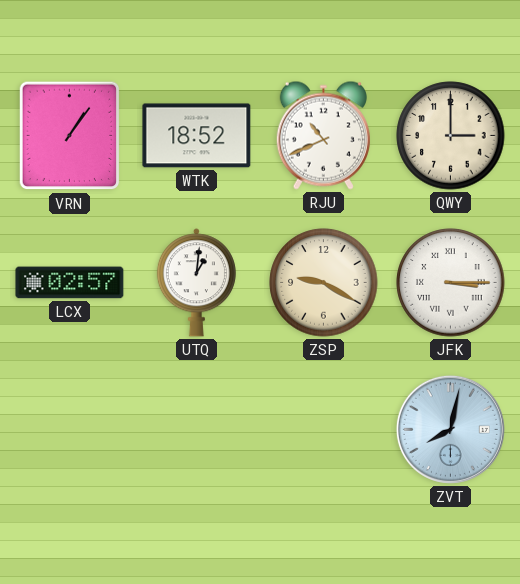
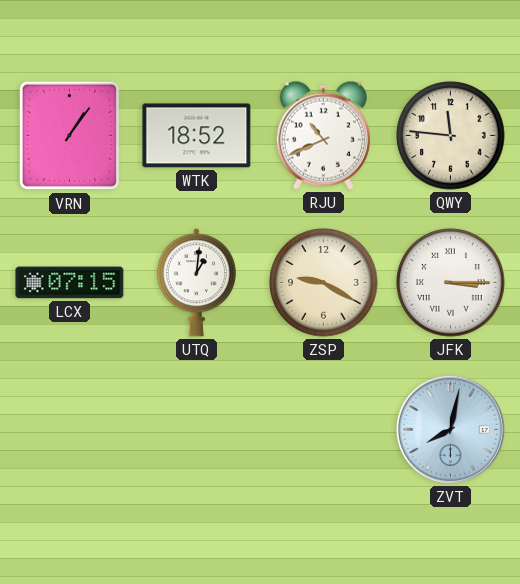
QWY: 3:00 -> 11:46 (451, 136)
LCX: 02:57 -> 07:15 (70, 283)
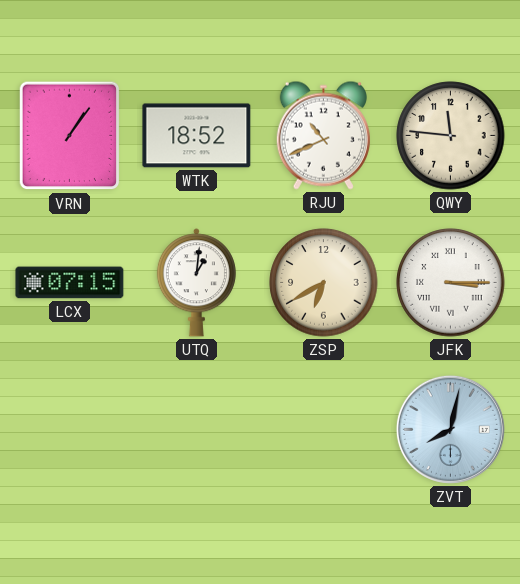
ZSP: 9:20 -> 6:40 (324, 283)
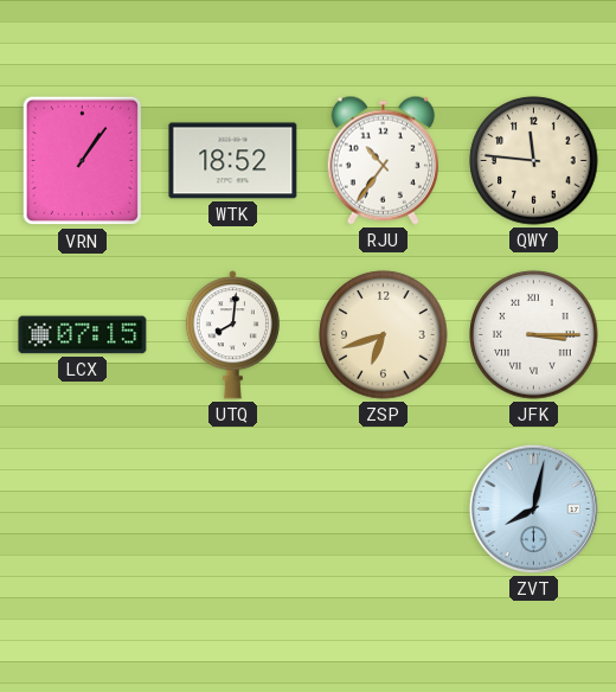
RJU: 10:41 -> 10:36 (383, 160)
UTQ: 1:01 -> 8:01 (232, 335)
ZSP: 6:40 -> 6:42 (384, 335)
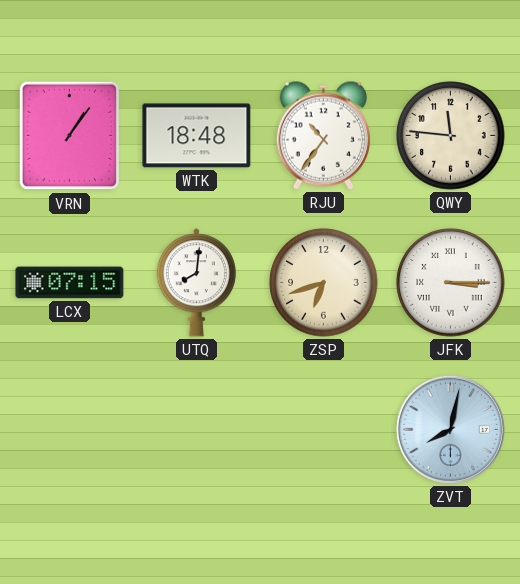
WTK: 18:52 -> 18:48 (197, 136)
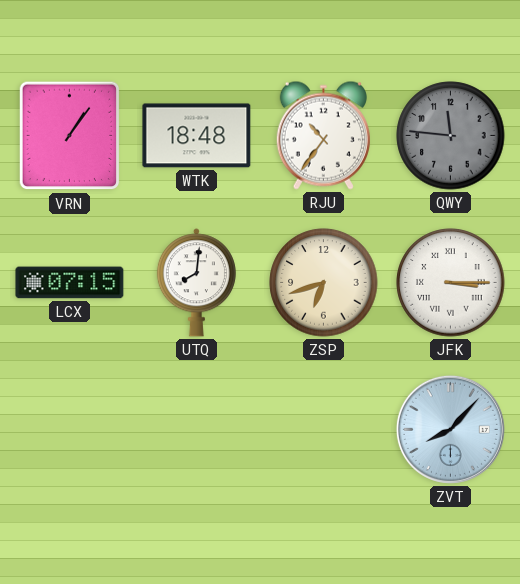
QWY dial: cream -> grey (451, 136)
ZVT: 8:02 -> 8:07 (450, 429)
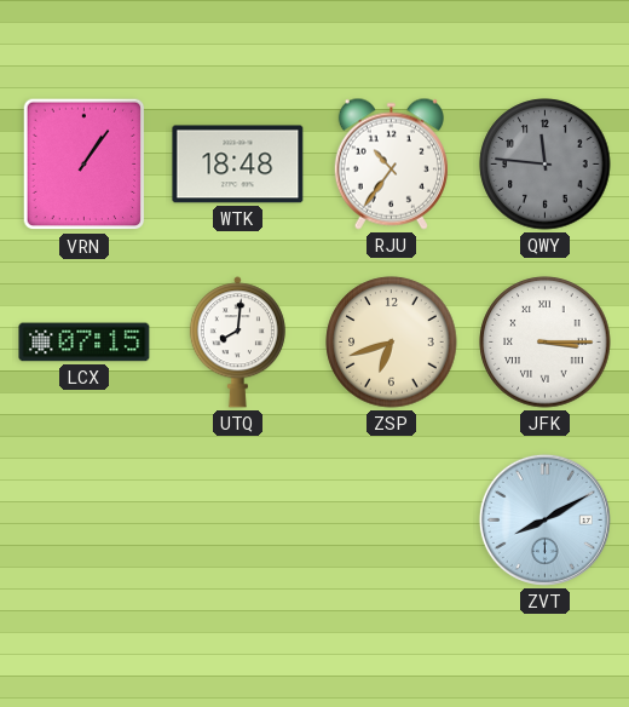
ZVT: 8:07 -> 8:10 (544, 519)
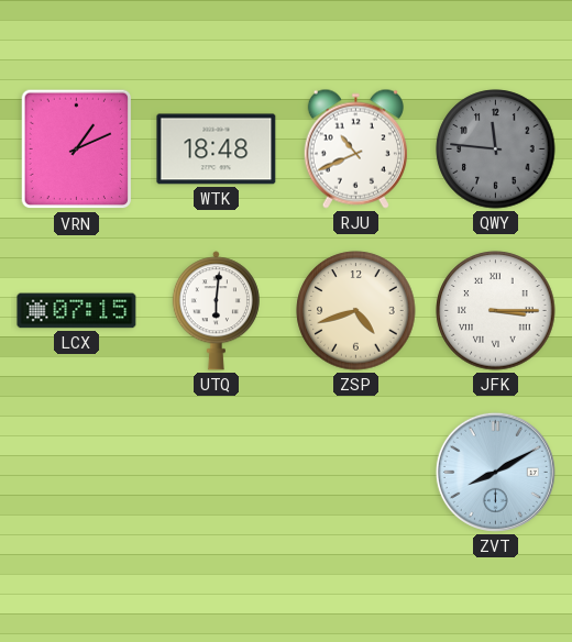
VRN: 1:06 -> 1:11 (77, 150)
RJU: 10:36 -> 10:41 (355, 148)
UTQ: 8:01 -> 6:01 (216, 311)
ZSP: 6:42 -> 4:42 (356, 311)
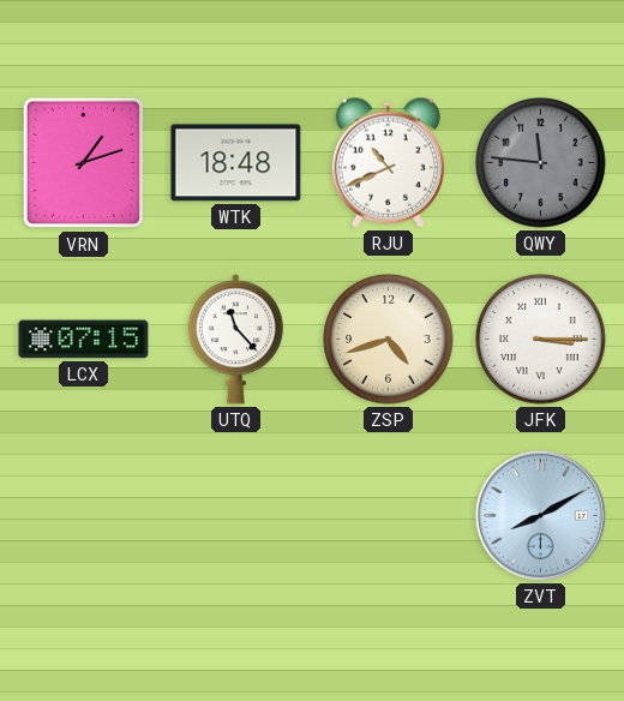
VRN: 1:11 -> 1:12 (84, 163)
UTQ: 6:01 -> 11:23 (235, 340)
